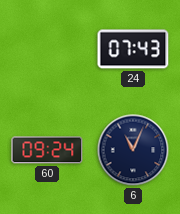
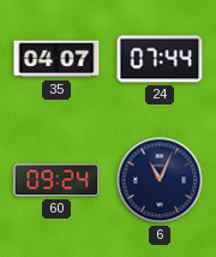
35: none -> 04:07 (56, 59)
24: 07:43 -> 07:44 (160, 59)
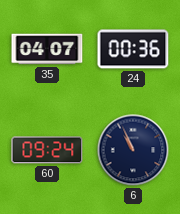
24: 07:44 -> 00:36 (133, 49)
6: 11:04 -> 10:56 (133, 150)
